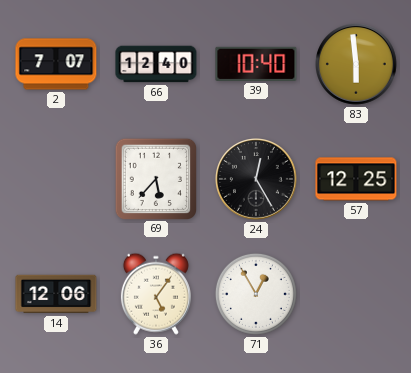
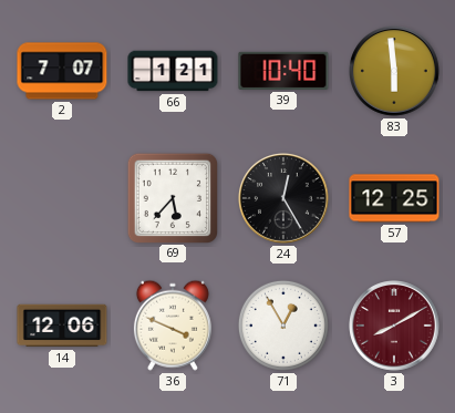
66: 12:40 -> 1:21 (173, 71)
36: 5:06 -> 3:49 (173, 326)
3: none -> 8:10 (395, 327)
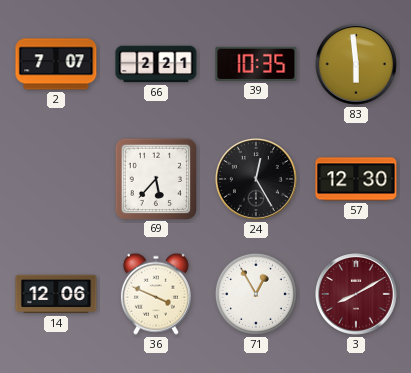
66: 1:21 -> 2:21 (156, 64)
39: 10:40 -> 10:35 (256, 64)
57: 12:25 -> 12:30 (356, 179)
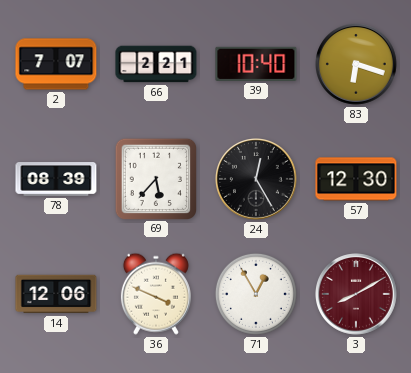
39: 10:35 -> 10:40 (256, 64)
83: 5:59 -> 6:18 (357, 65)
78: none -> 08:39 (56, 179)
